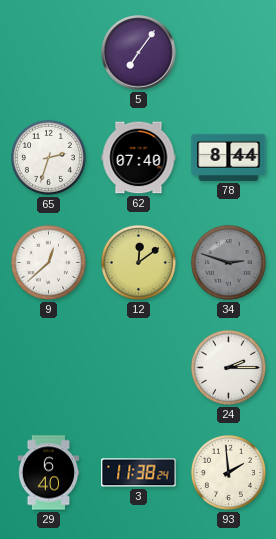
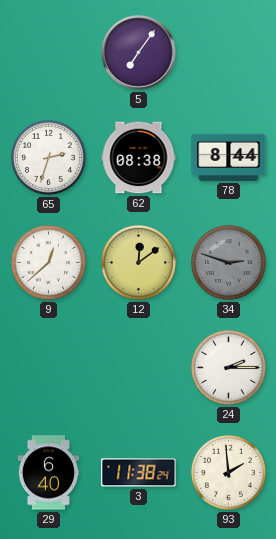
62: 07:40 -> 08:38 (139, 158)
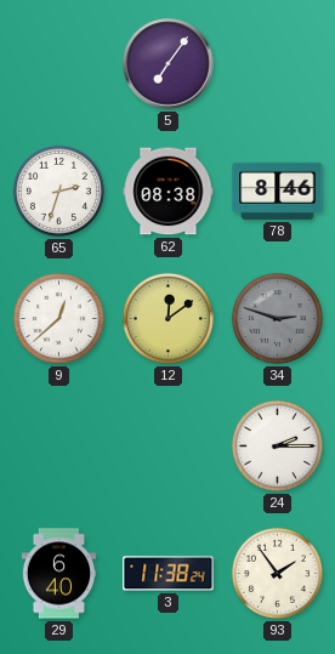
78: 8:44 -> 8:46 (278, 190)
93: 1:59 -> 1:54 (277, 573)
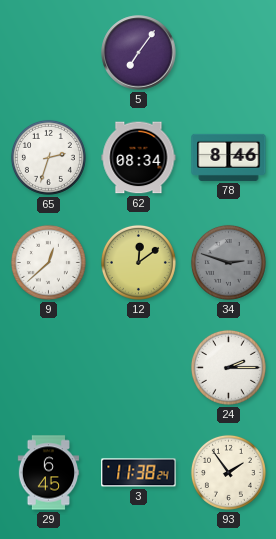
62: 08:38 -> 08:34 (139, 158)
29: 6:40 -> 6:45 (49, 473)
